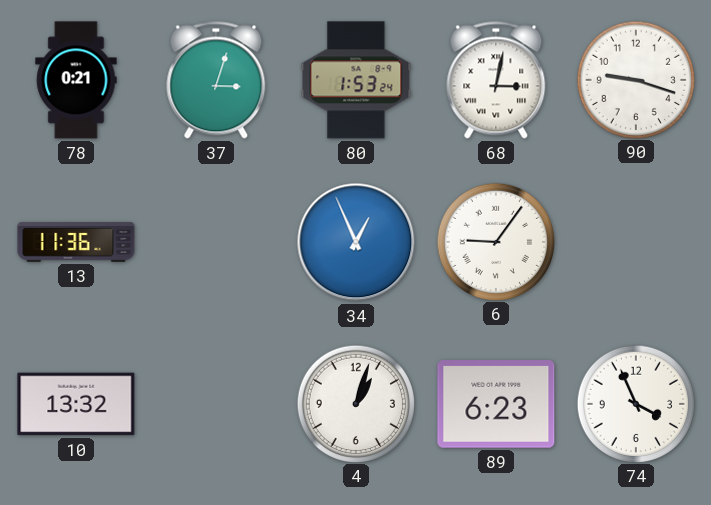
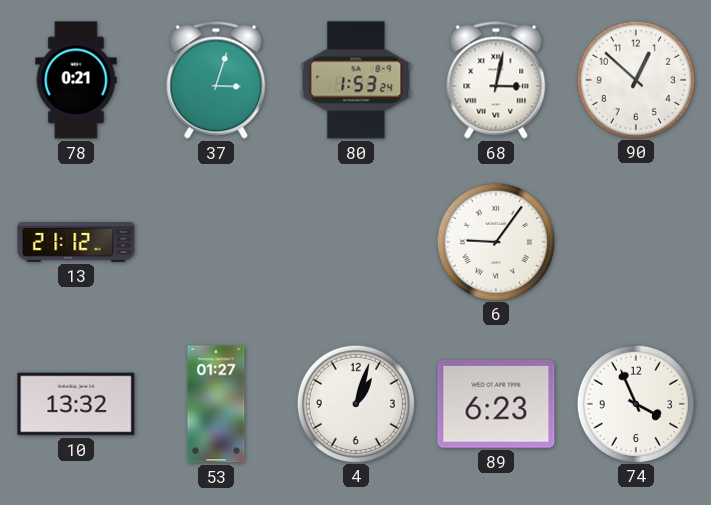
90: 9:18 -> 12:52 (635, 79)
13: 11:36 -> 21:12 (76, 242)
34: 12:56 -> none (356, 242)
53: none -> 01:27 (216, 404)
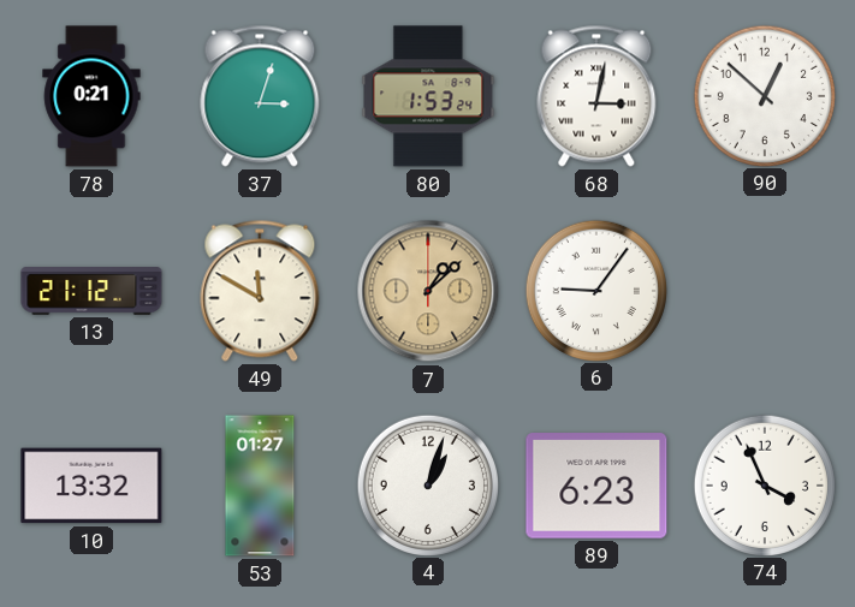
49: none -> 11:50 (260, 291)
7: none -> 1:08 (428, 291)
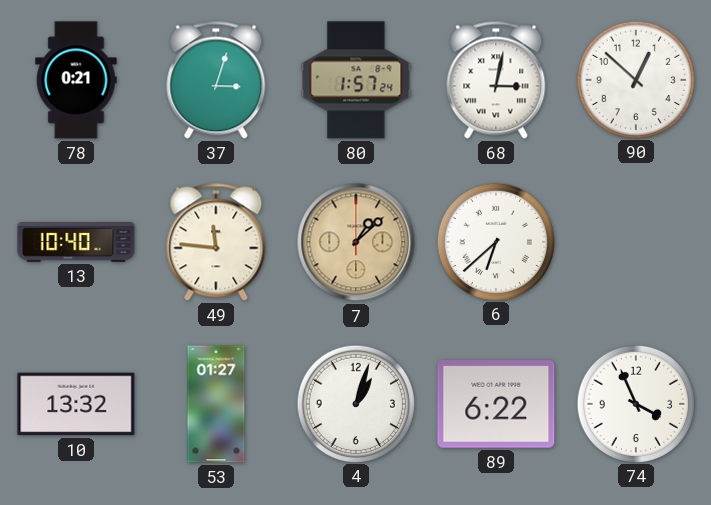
80: 1:53 -> 1:57 (356, 80)
13: 21:12 -> 10:40 (76, 242)
49: 11:50 -> 11:46 (216, 242)
6: 9:06 -> 6:38 (495, 241)
89: 6:23 -> 6:22 (496, 404)
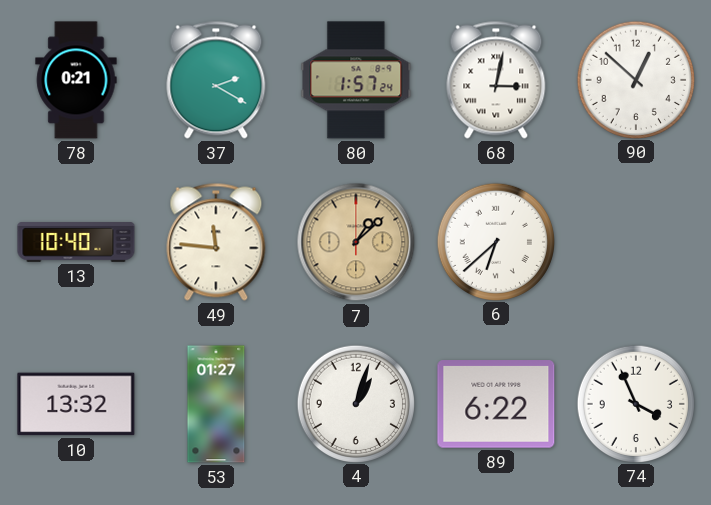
37: 3:03 -> 2:20 (216, 80)
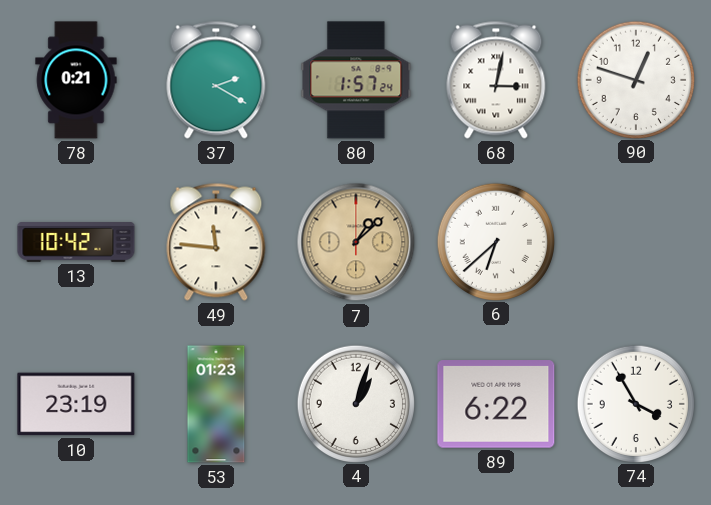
90: 12:52 -> 12:48 (635, 79)
13: 10:40 -> 10:42 (76, 242)
10: 13:32 -> 23:19 (76, 404)
53: 01:27 -> 01:23 (216, 404)
74: 3:56 -> 3:55 (635, 403)
